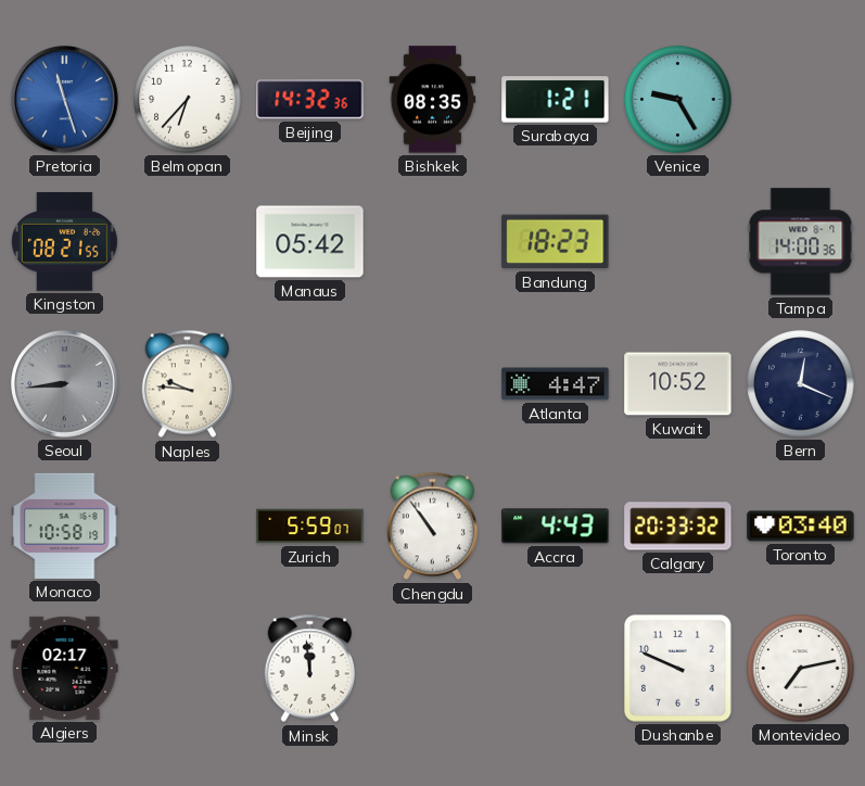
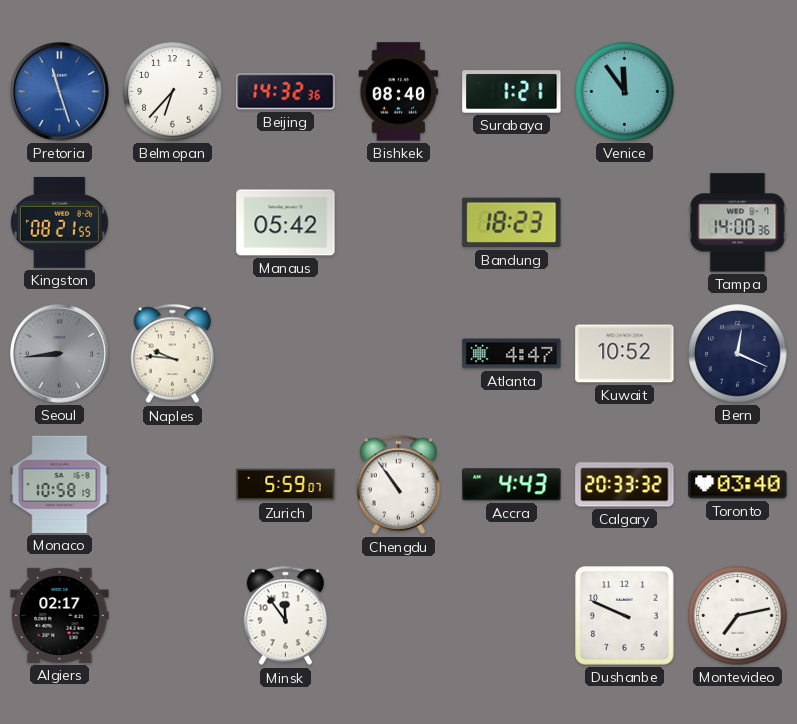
Bishkek: 08:35 -> 08:40 (399, 92)
Venice: 9:25 -> 11:54 (625, 92)
Minsk: 11:59 -> 11:54 (285, 616)
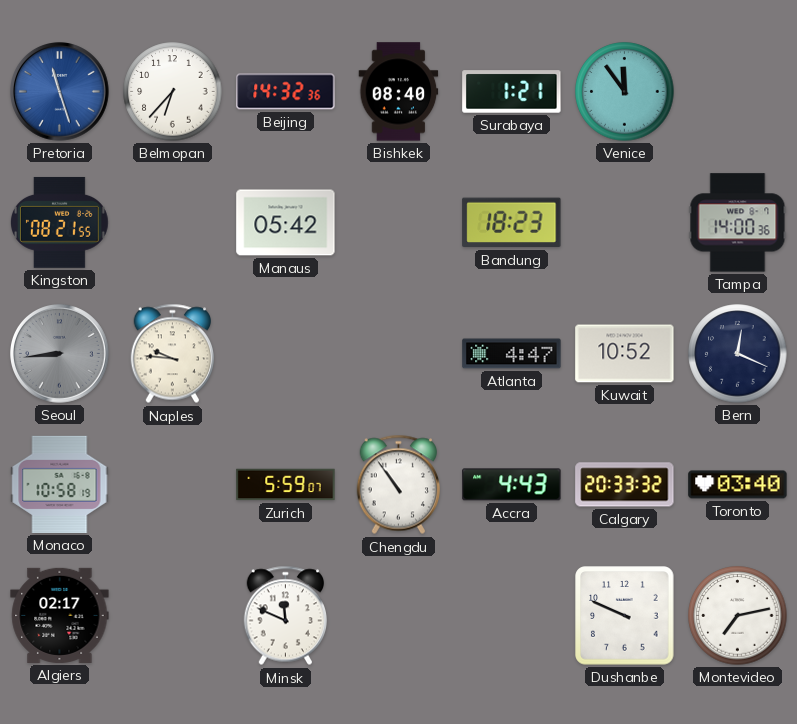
Minsk: 11:54 -> 11:49 (285, 616)
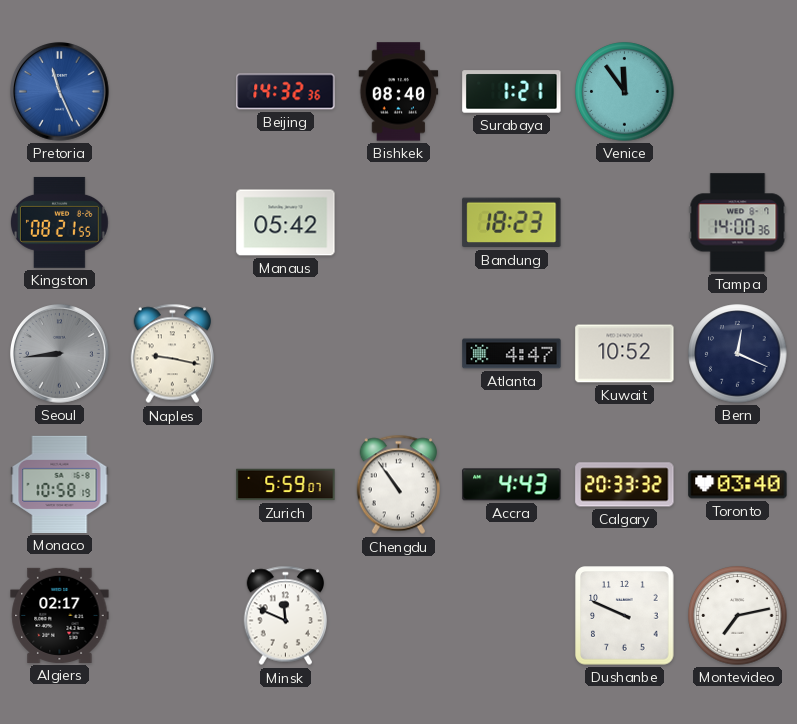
Pretoria: 11:27 -> 11:26 (60, 92)
Belmopan: 6:37 -> none (173, 92)
Naples: 9:46 -> 9:17 (172, 354)
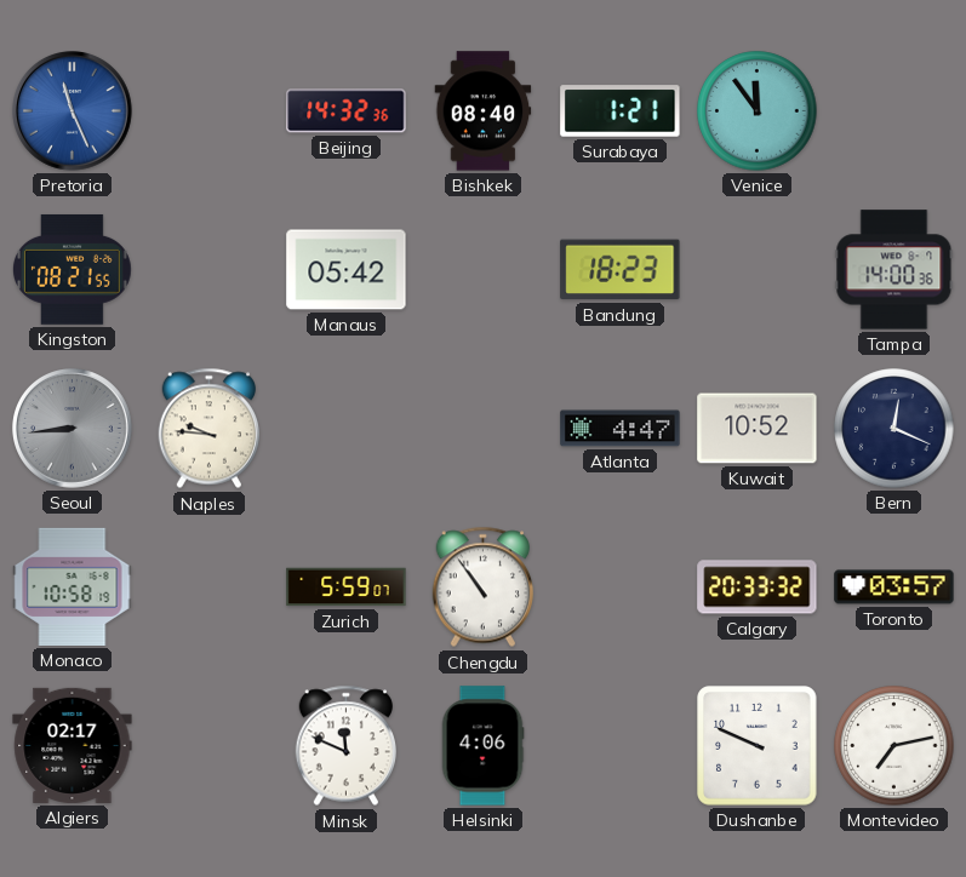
Naples: 9:17 -> 9:46 (208, 429)
Accra: 4:43 -> none (512, 485)
Toronto: 03:40 -> 03:57 (894, 587)
Helsinki: none -> 4:06 (482, 746)
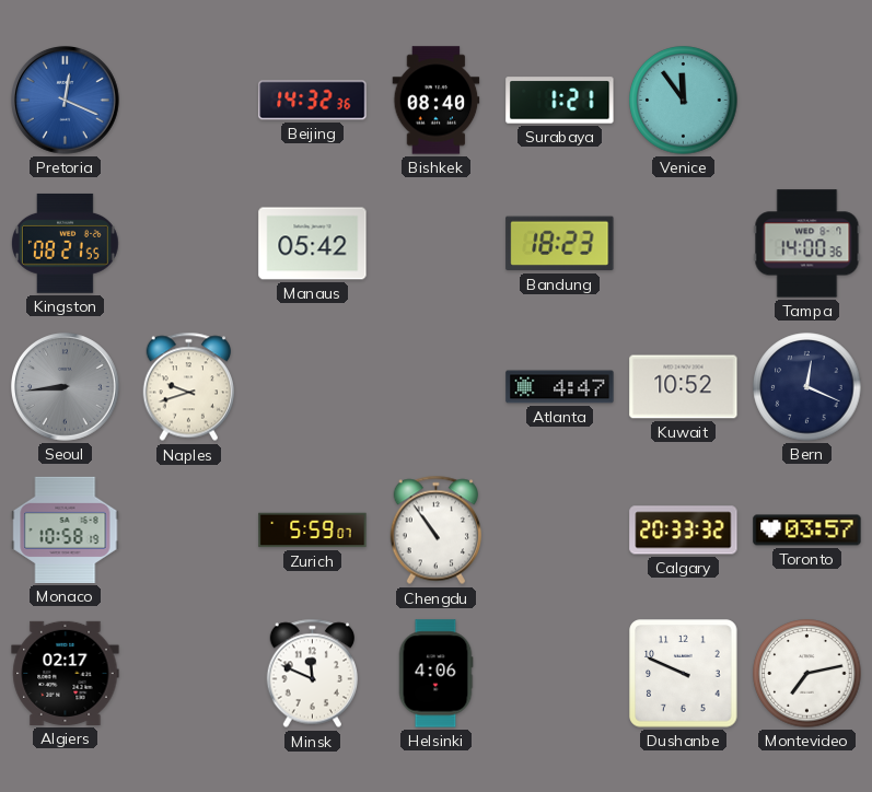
Pretoria: 11:26 -> 12:19 (66, 101)
Naples: 9:46 -> 9:42 (188, 387)
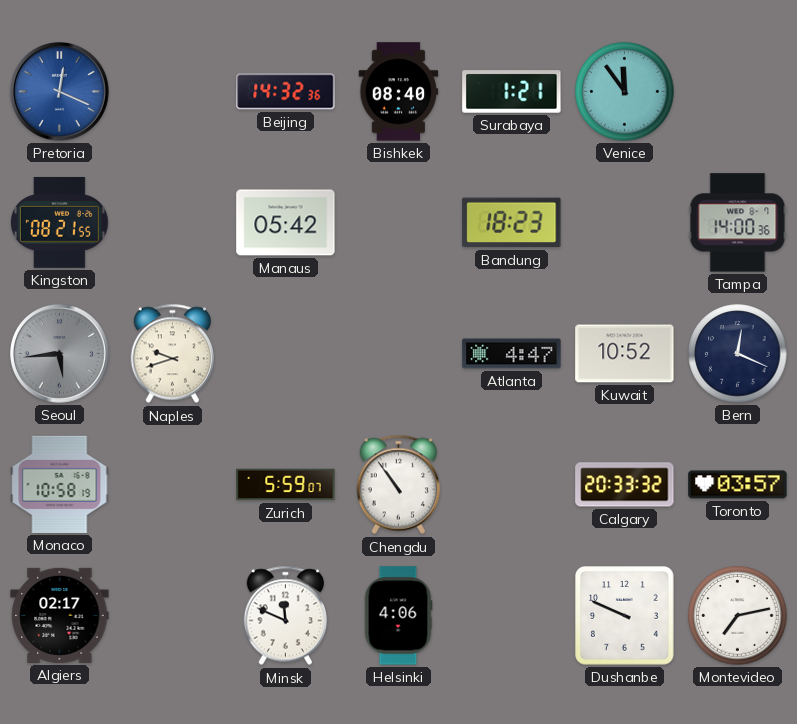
Seoul: 8:44 -> 5:44 (60, 354)
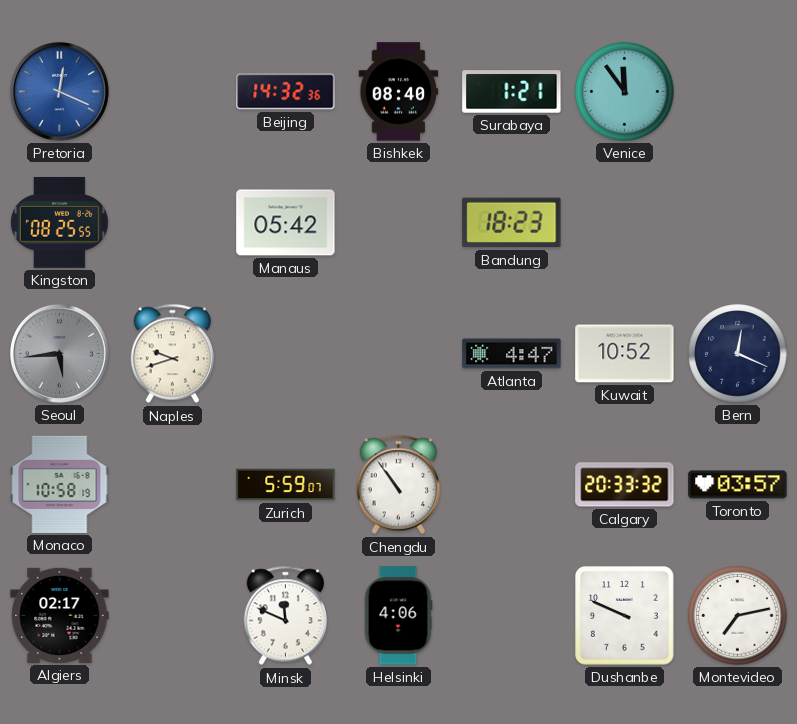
Kingston: 08:21 -> 08:25 (59, 222)
Tampa: 14:00 -> none (738, 223)
